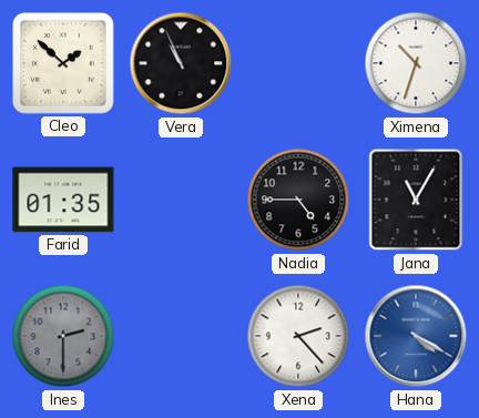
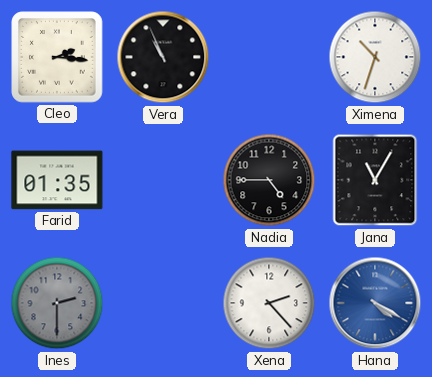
Cleo: 1:52 -> 2:16 (57, 57)
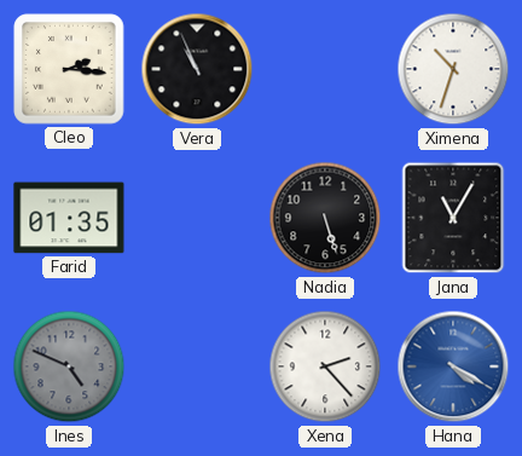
Nadia: 4:45 -> 5:27 (325, 218)
Ines: 2:30 -> 4:49 (69, 366)
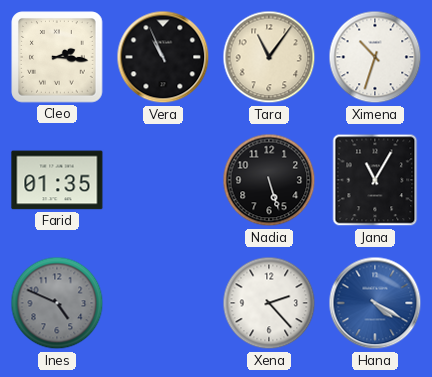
Tara: none -> 11:06 (269, 57)
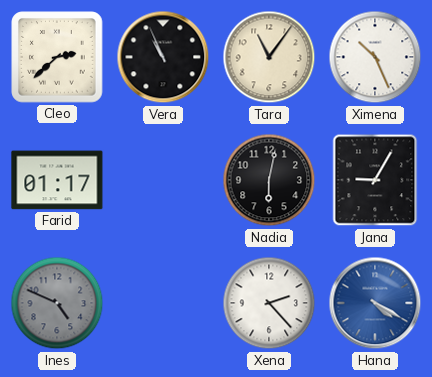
Cleo: 2:16 -> 2:38 (57, 57)
Ximena: 10:33 -> 10:26 (375, 57)
Farid: 01:35 -> 01:17 (57, 180)
Nadia: 5:27 -> 6:02 (269, 180)
Jana: 11:05 -> 9:05 (375, 180)
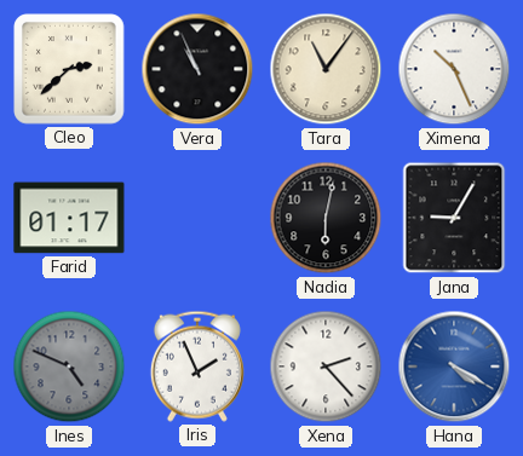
Iris: none -> 1:56 (197, 366)
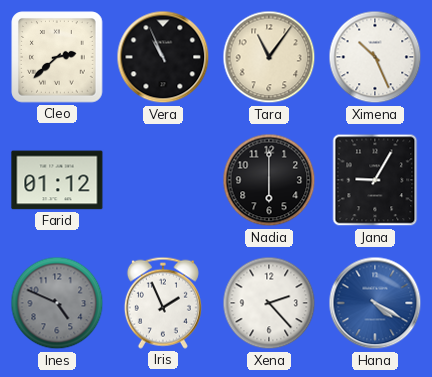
Farid: 01:17 -> 01:12 (57, 180)
Nadia: 6:02 -> 6:00 (269, 180)
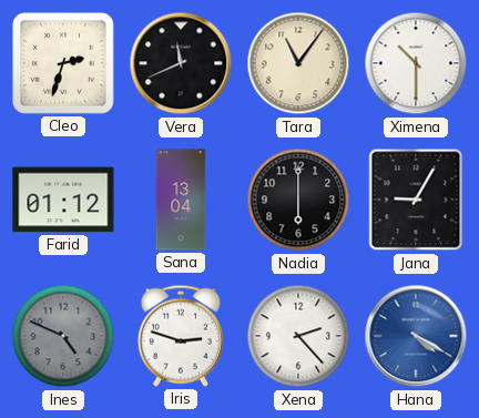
Cleo: 2:38 -> 2:33 (63, 63)
Vera: 10:56 -> 11:41 (181, 63)
Ximena: 10:26 -> 10:30 (416, 63)
Sana: none -> 13:04 (181, 200)
Iris: 1:56 -> 2:48 (181, 336)
